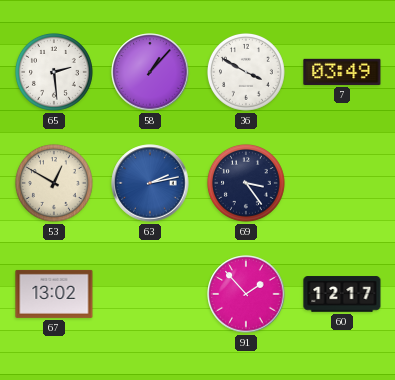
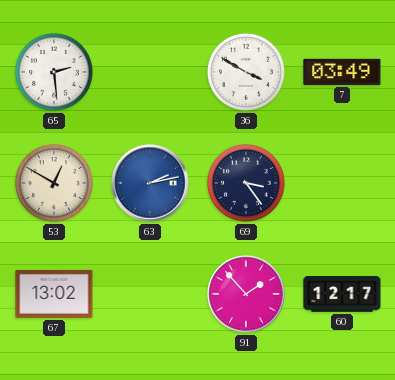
58: 1:07 -> none (150, 72)
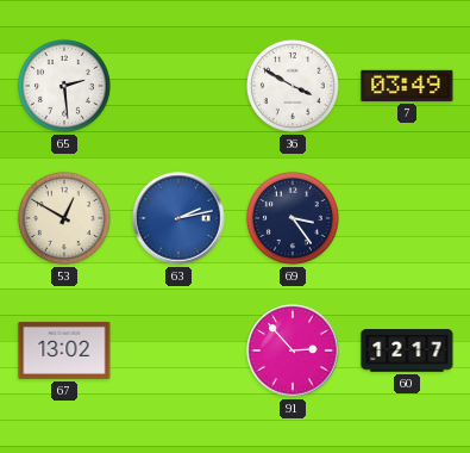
91: 1:53 -> 2:53 (293, 350)
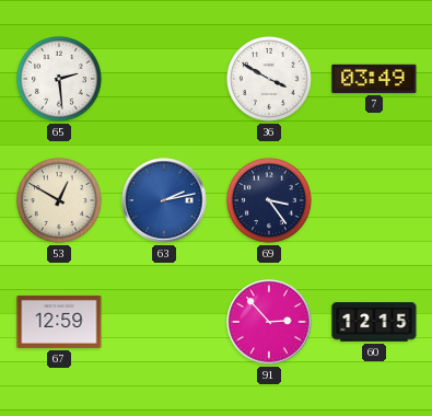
67: 13:02 -> 12:59 (59, 322)
60: 12:17 -> 12:15 (374, 322)
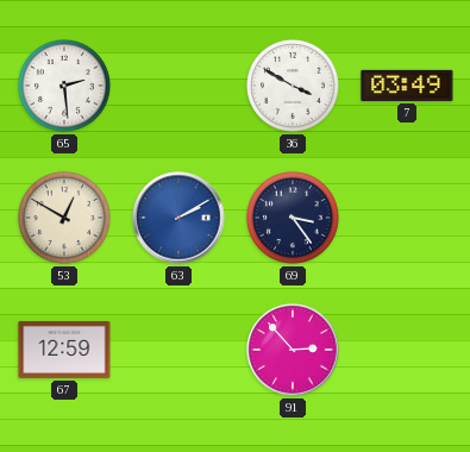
63: 2:13 -> 2:10 (178, 218)
60: 12:15 -> none (374, 322)
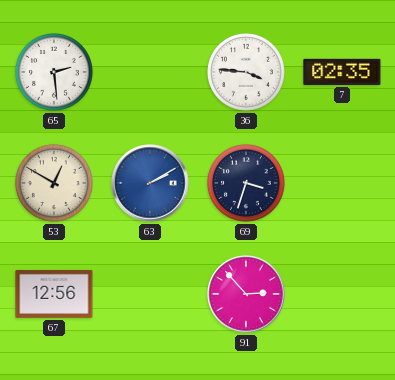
36: 3:50 -> 3:46 (246, 72)
7: 03:49 -> 02:35 (342, 72)
69: 3:24 -> 3:33 (246, 183)
67: 12:59 -> 12:56 (54, 294)
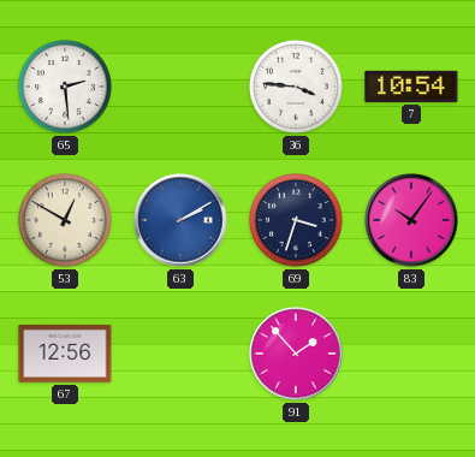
7: 02:35 -> 10:54 (411, 87)
83: none -> 10:06 (411, 220)
91: 2:53 -> 1:53 (296, 354)
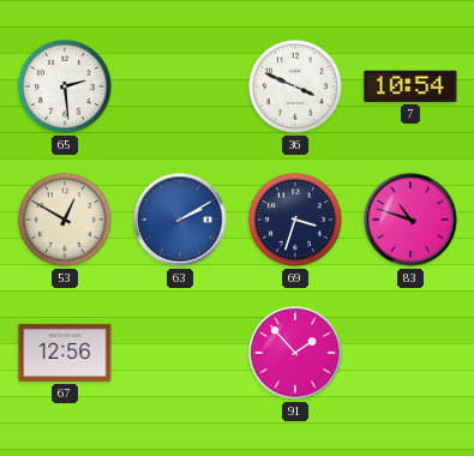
36: 3:46 -> 3:49 (295, 86)
83: 10:06 -> 10:48 (410, 220)
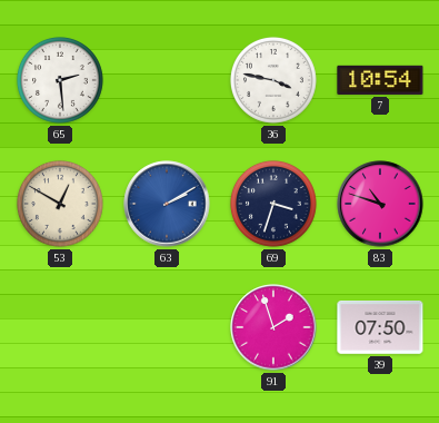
36: 3:49 -> 3:47 (273, 80)
67: 12:56 -> none (65, 353)
91: 1:53 -> 1:57 (273, 327)
39: none -> 07:50 (380, 328)
